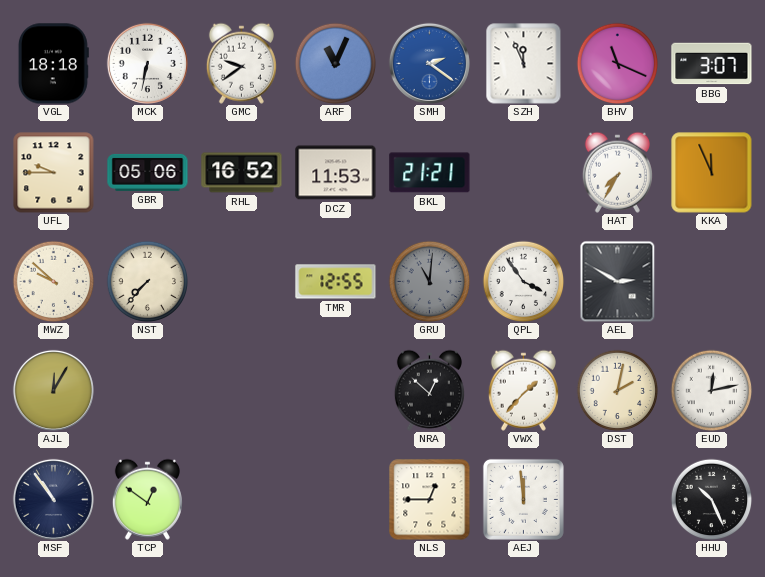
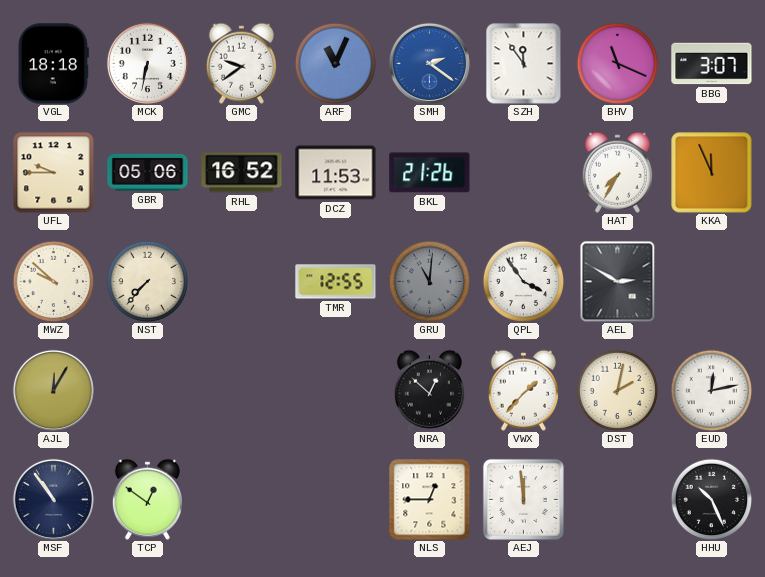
SZH: 11:56 -> 11:54 (524, 63)
BKL: 21:21 -> 21:26 (430, 173)
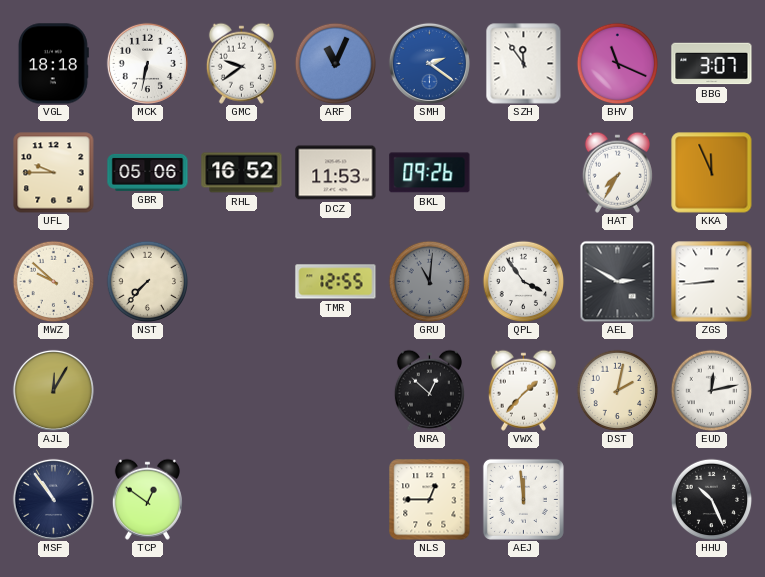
BKL: 21:26 -> 09:26 (430, 173)
ZGS: none -> 8:44 (712, 282)
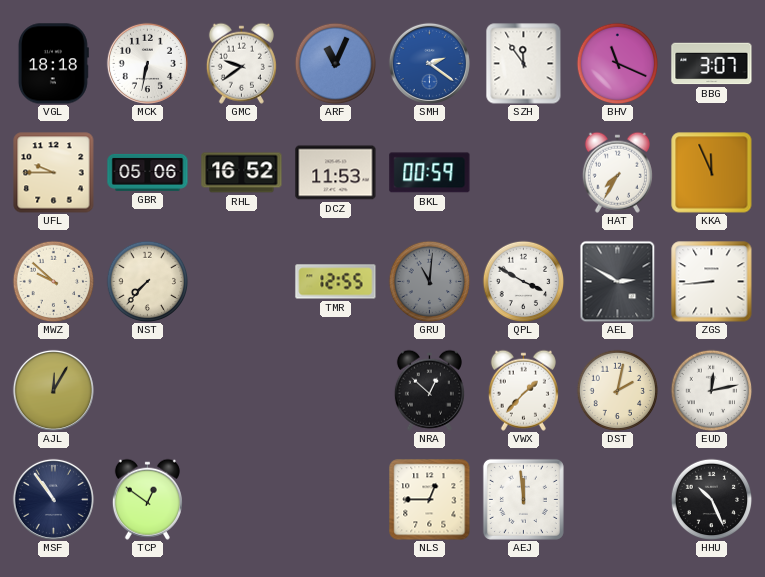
BKL: 09:26 -> 00:59 (430, 173)
QPL: 3:54 -> 3:50 (523, 281)
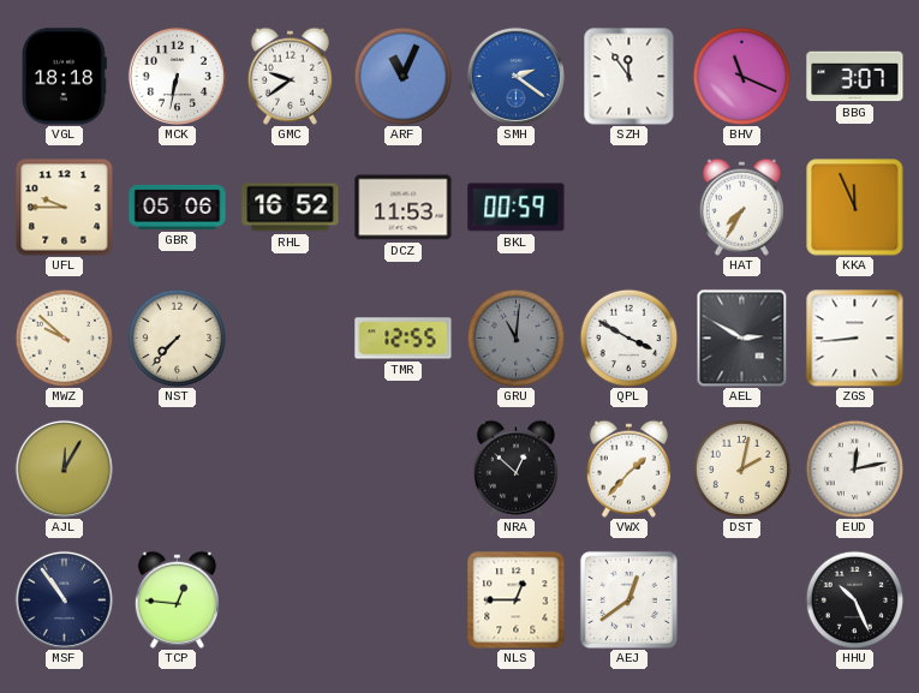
TCP: 12:51 -> 12:46 (177, 599)
AEJ: 11:59 -> 12:39 (628, 599)
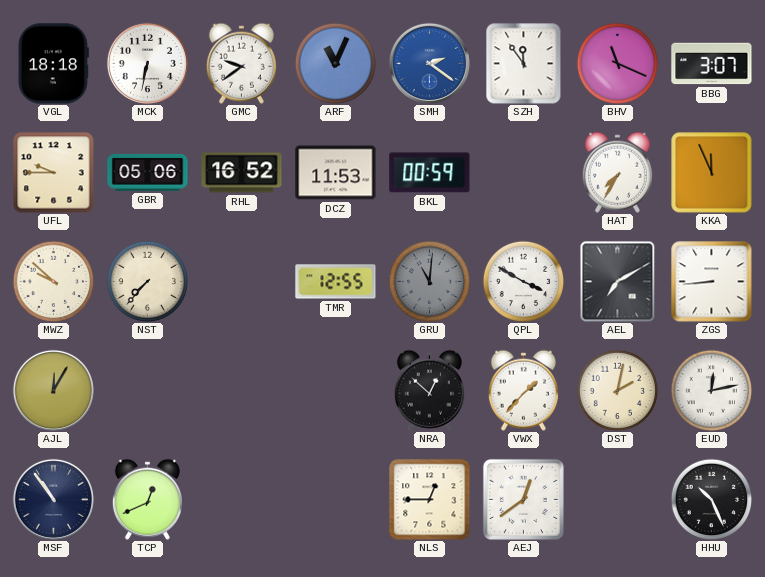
AEL: 2:50 -> 7:10 (618, 281)
TCP: 12:46 -> 12:41 (147, 499)
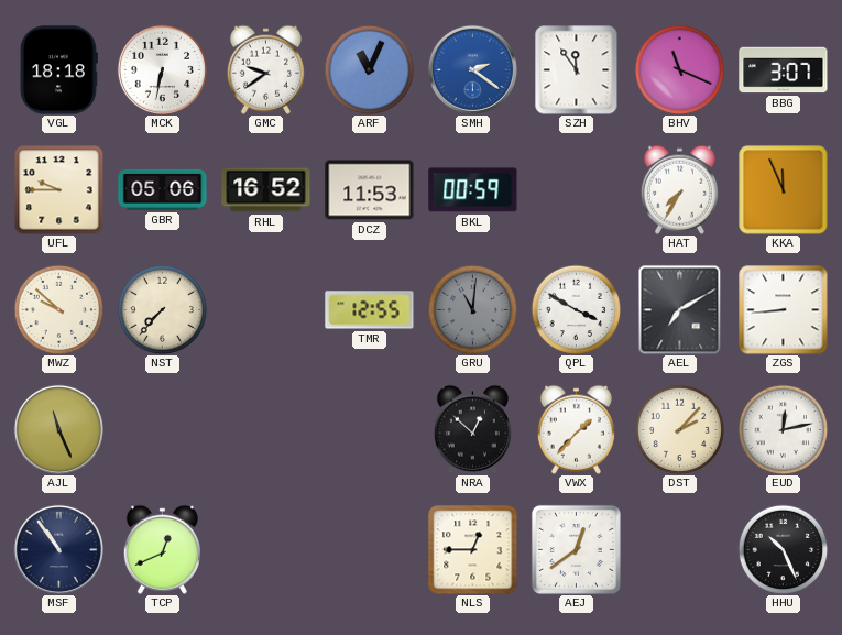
AJL: 12:05 -> 11:26 (58, 429)
DST: 2:02 -> 2:07 (679, 429)
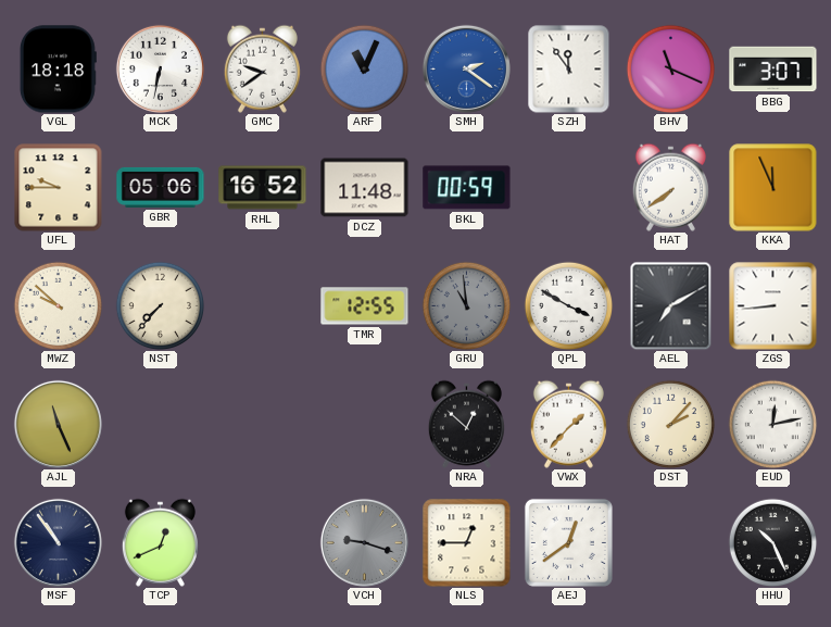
DCZ: 11:53 -> 11:48 (365, 188)
HAT: 7:35 -> 7:39 (670, 187)
GRU: 11:01 -> 10:59 (466, 305)
VCH: none -> 9:18 (364, 542)
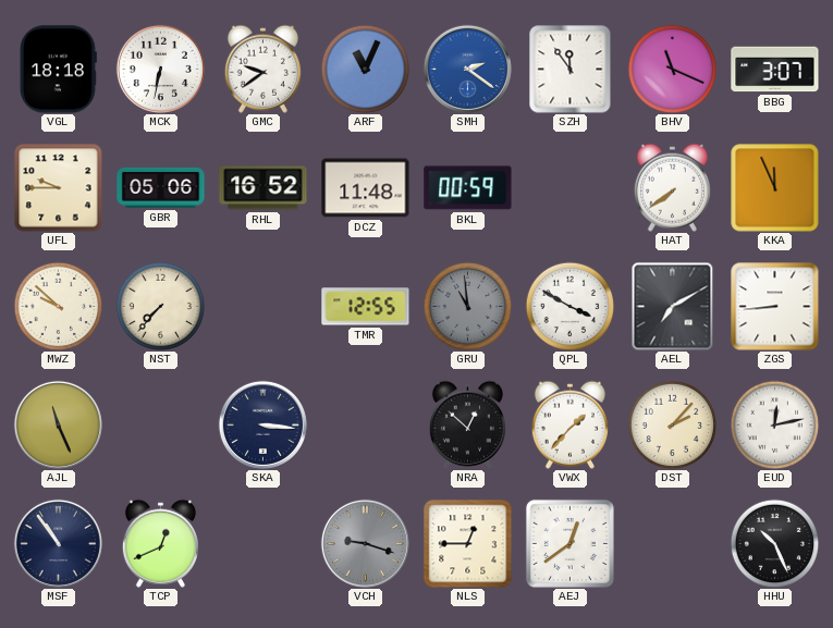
SKA: none -> 3:16 (262, 424)
